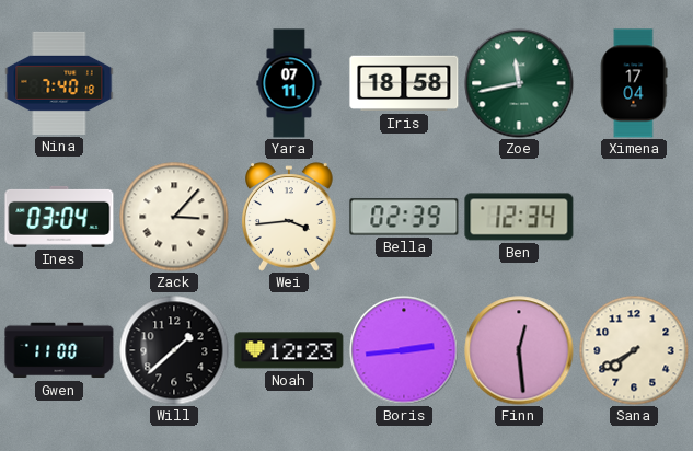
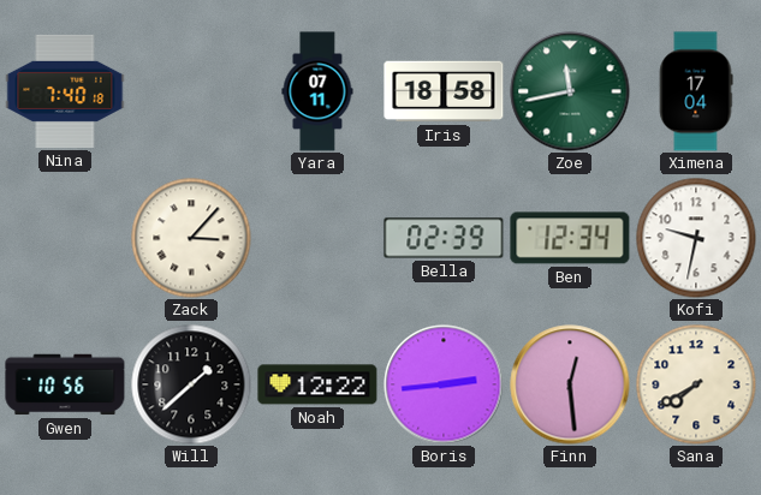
Ines: 03:04 -> none (59, 217)
Wei: 3:44 -> none (290, 217)
Kofi: none -> 9:32 (696, 238)
Gwen: 11:00 -> 10:56 (65, 384)
Noah: 12:23 -> 12:22 (317, 384)
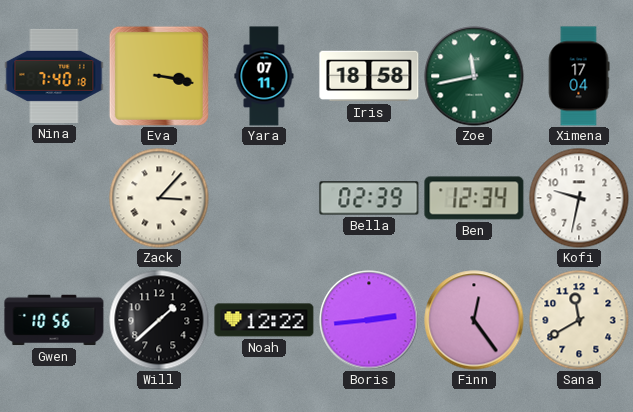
Eva: none -> 3:17 (159, 76)
Finn: 12:29 -> 12:24 (474, 320)
Sana: 7:40 -> 11:40 (579, 320)
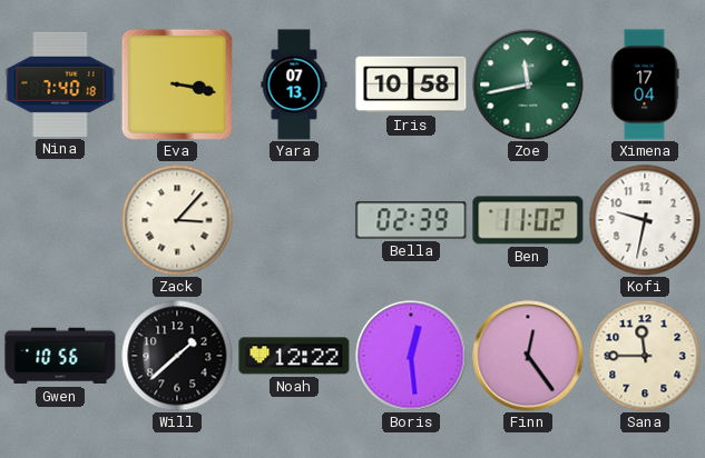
Yara: 07:11 -> 07:13 (294, 84)
Iris: 18:58 -> 10:58 (411, 84)
Ben: 12:34 -> 11:02 (528, 220)
Boris: 2:44 -> 12:29 (411, 356)
Sana: 11:40 -> 11:45 (645, 356)
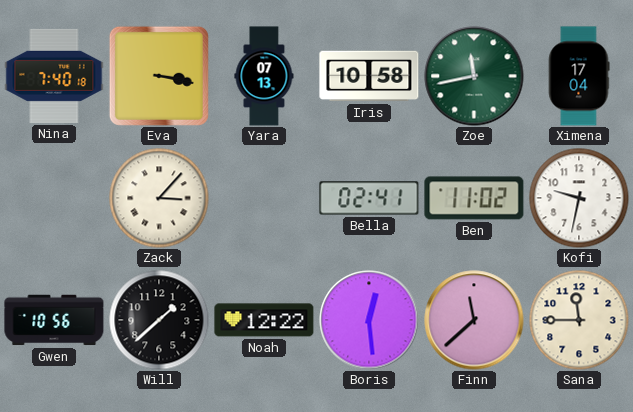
Bella: 02:39 -> 02:41 (369, 198)
Finn: 12:24 -> 11:38 (474, 320)
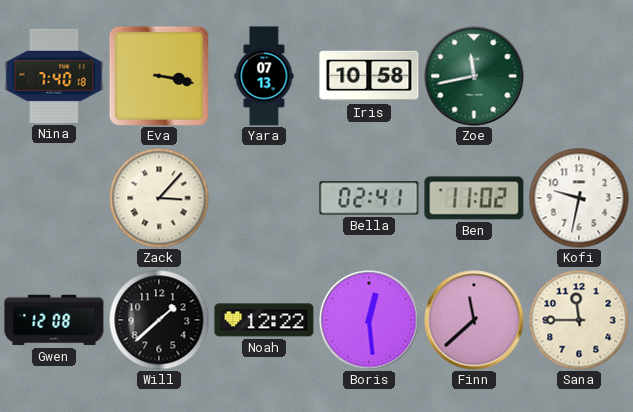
Ximena: 17:04 -> none (579, 76)
Gwen: 10:56 -> 12:08 (54, 320)
